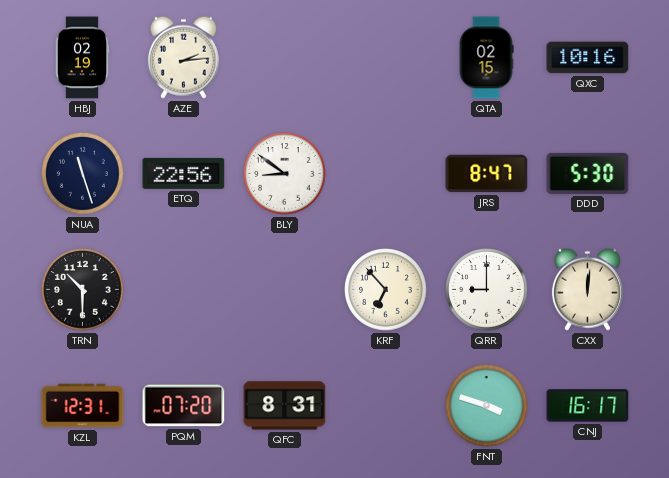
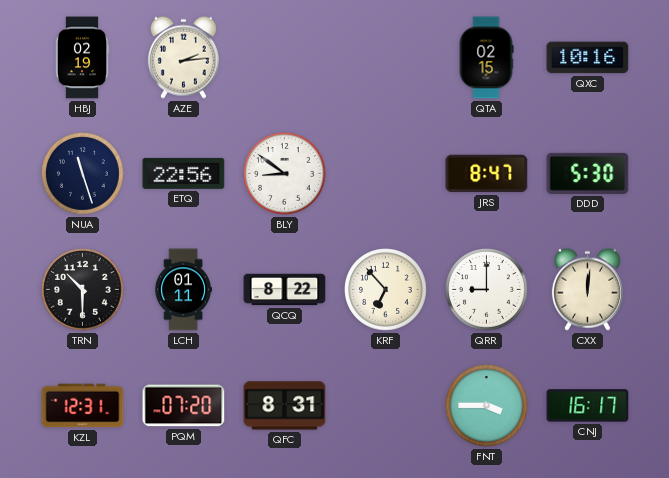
LCH: none -> 01:11 (183, 290)
QCQ: none -> 8:22 (285, 290)
FNT: 3:48 -> 3:45 (487, 406)
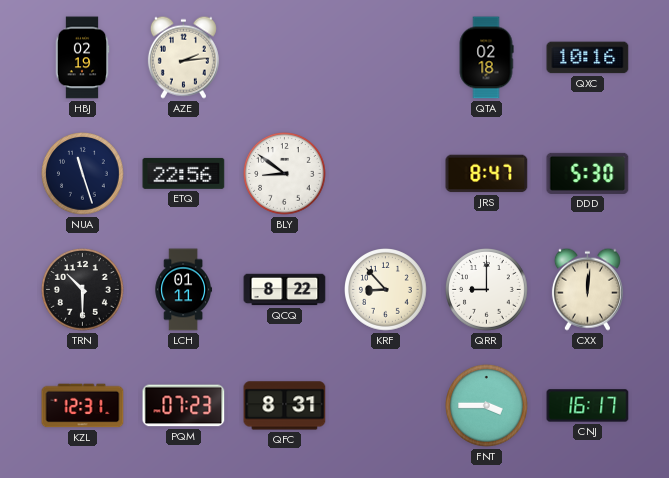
QTA: 02:15 -> 02:18 (486, 58)
KRF: 6:53 -> 8:53 (386, 290)
PQM: 07:20 -> 07:23 (184, 406)
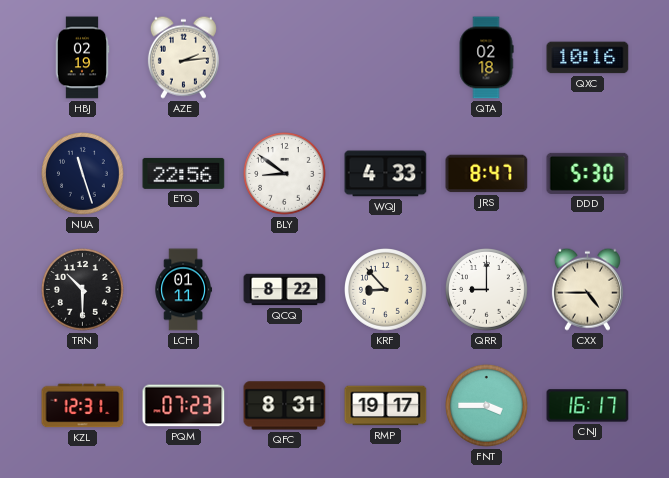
WQJ: none -> 4:33 (386, 174)
CXX: 12:01 -> 4:45 (587, 289)
RMP: none -> 19:17 (386, 406)
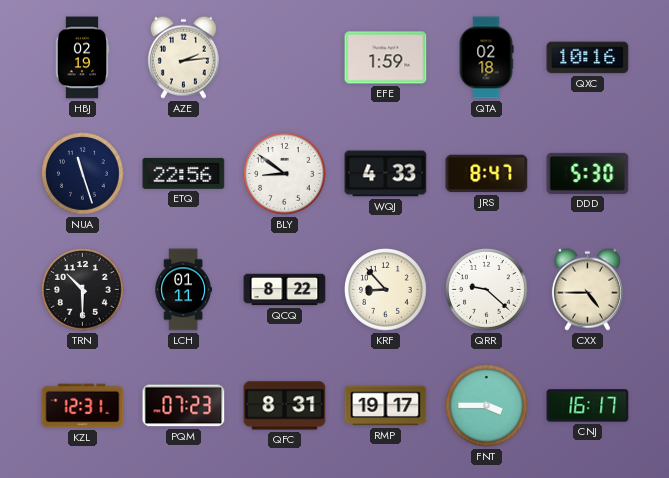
EFE: none -> 1:59 (386, 58)
QRR: 9:00 -> 9:22 (487, 290)
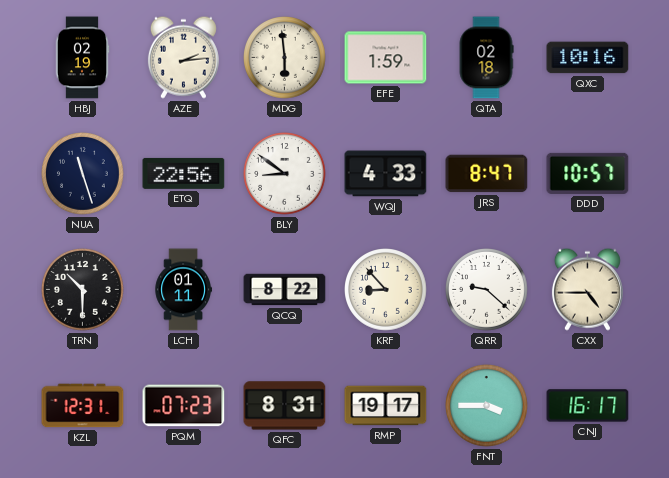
MDG: none -> 5:59 (285, 58)
DDD: 5:30 -> 10:57 (588, 173)
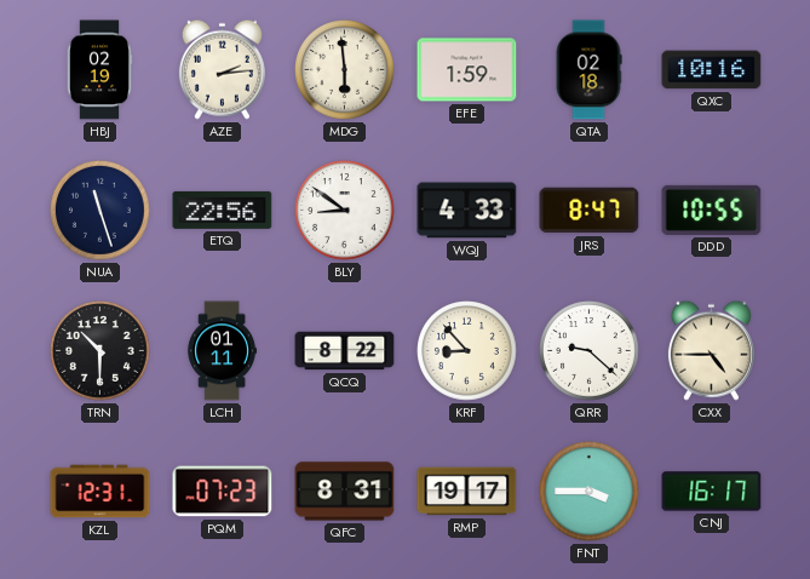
DDD: 10:57 -> 10:55 (712, 210)
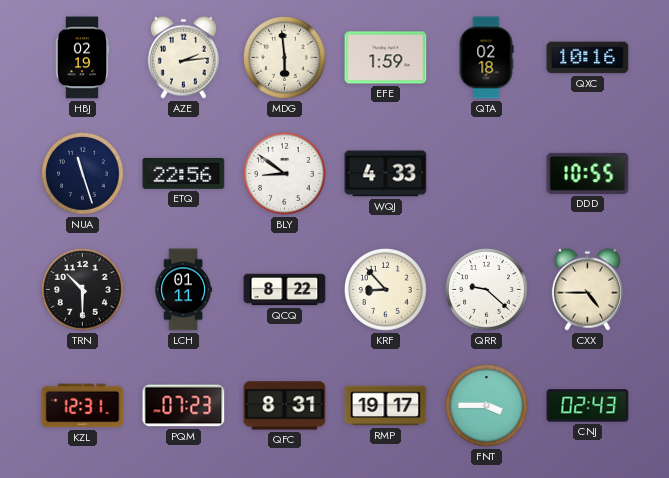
JRS: 8:47 -> none (590, 211)
CNJ: 16:17 -> 02:43 (588, 406)
